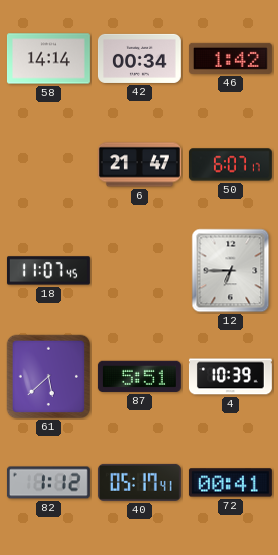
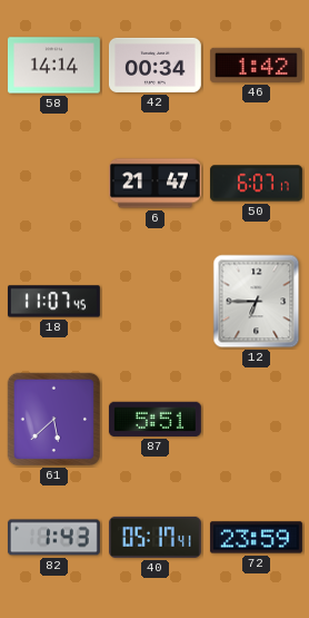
4: 10:39 -> none (230, 377)
82: 1:12 -> 1:43 (53, 538)
72: 00:41 -> 23:59 (256, 538)
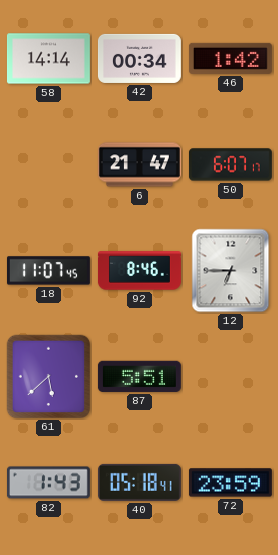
92: none -> 8:46 (139, 271)
40: 05:17 -> 05:18 (139, 482)
